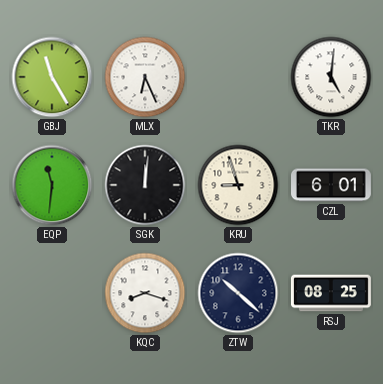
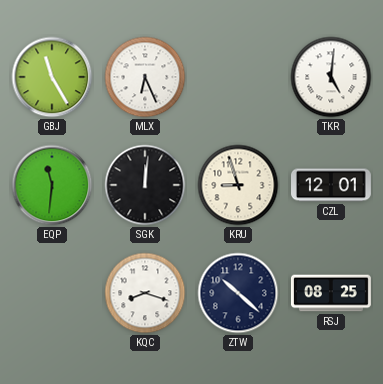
CZL: 6:01 -> 12:01 (332, 185)
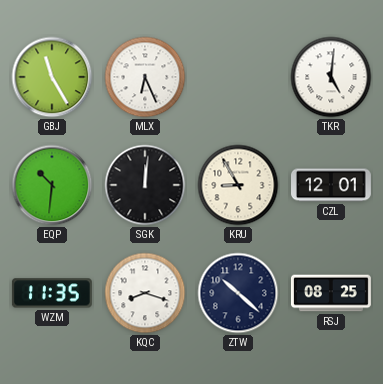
EQP: 11:31 -> 10:31 (52, 185)
KRU: 8:57 -> 8:55 (238, 185)
WZM: none -> 11:35 (52, 293)
